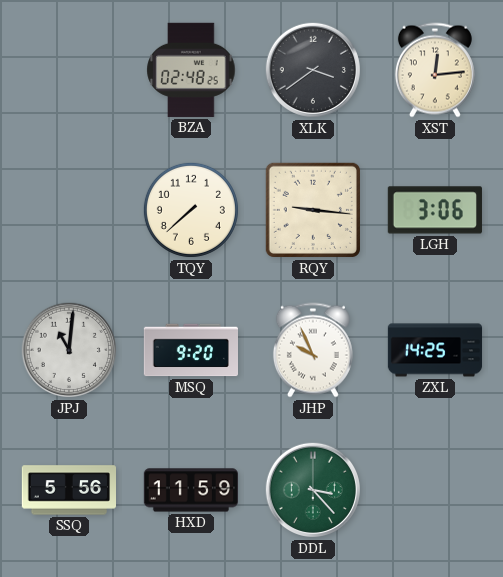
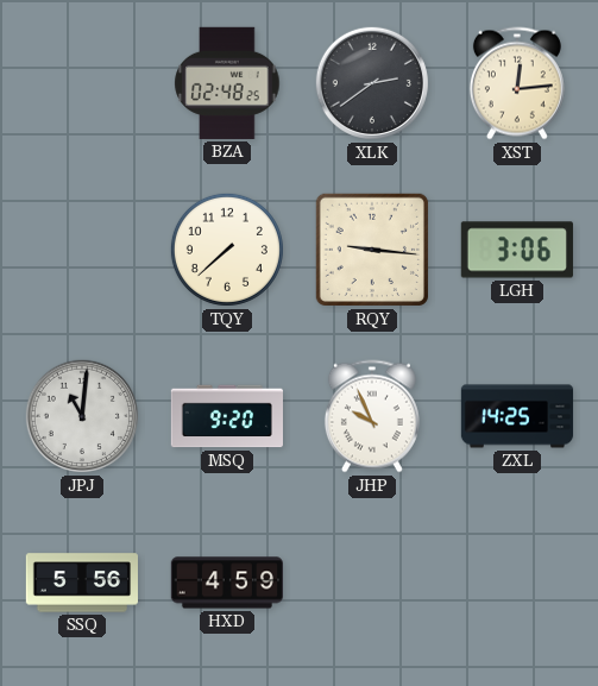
XLK: 3:39 -> 2:39 (372, 83)
HXD: 11:59 -> 4:59 (226, 583)
DDL: 3:23 -> none (313, 490)
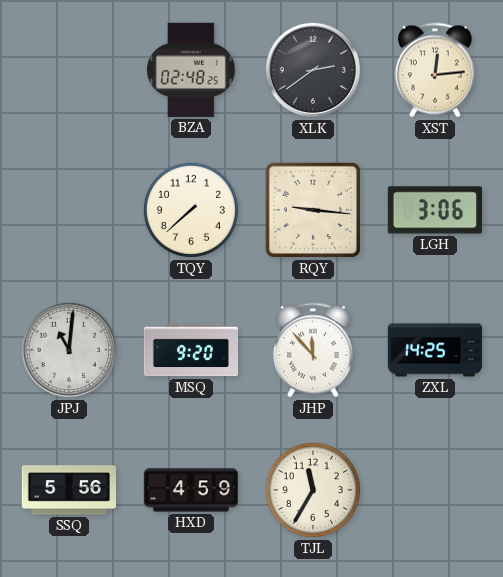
JHP: 9:56 -> 11:53 (313, 350)
TJL: none -> 11:35 (313, 490)
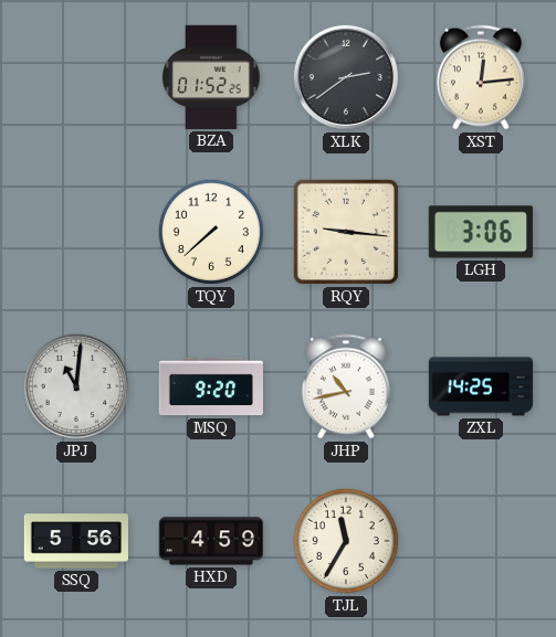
BZA: 02:48 -> 01:52 (211, 77)
JHP: 11:53 -> 10:43 (346, 386)
